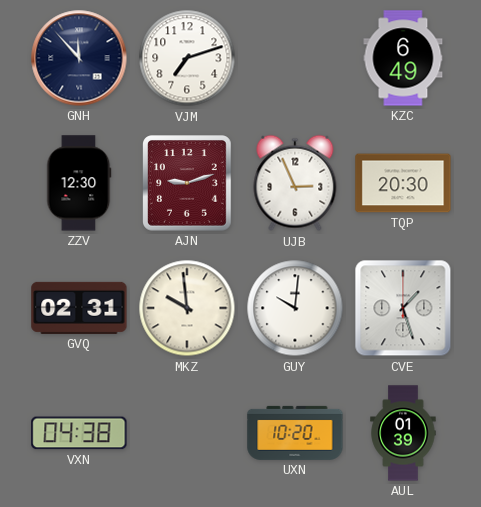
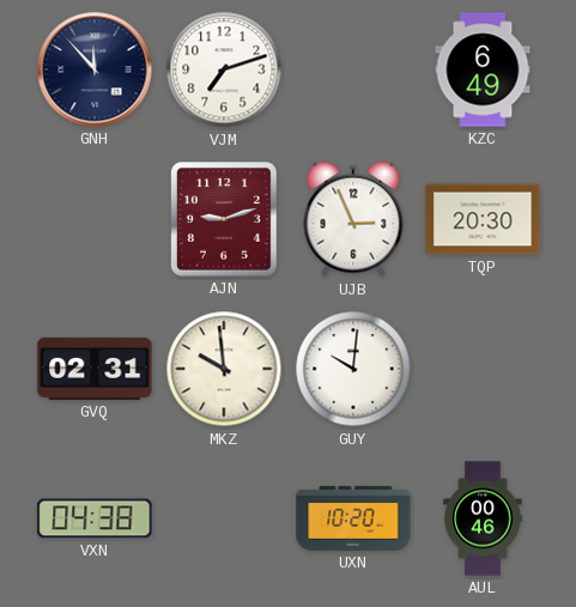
ZZV: 12:30 -> none (79, 183)
CVE: 1:27 -> none (403, 308)
AUL: 01:39 -> 00:46 (483, 518)
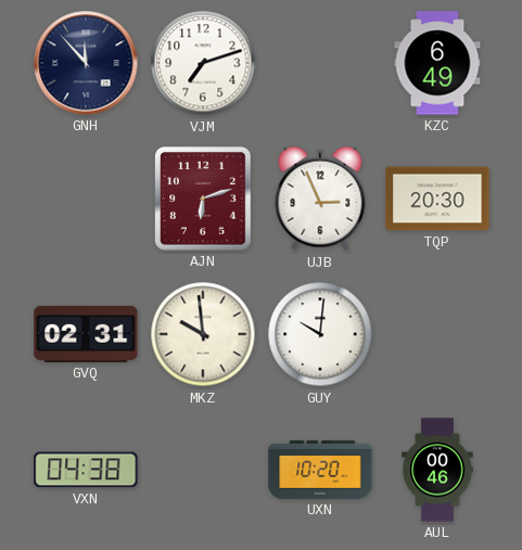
AJN: 9:12 -> 6:12 (204, 199)
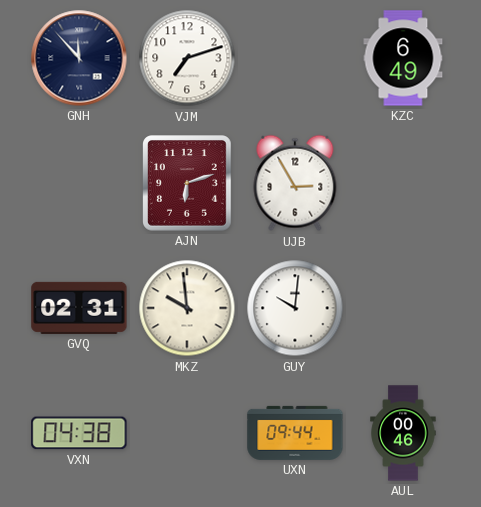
UJB: 2:56 -> 2:55 (295, 183)
TQP: 20:30 -> none (437, 199)
UXN: 10:20 -> 09:44 (295, 433)
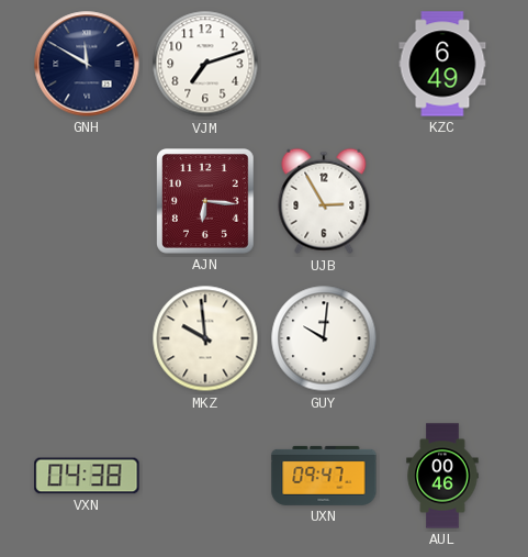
GNH: 11:53 -> 11:50 (87, 64)
AJN: 6:12 -> 6:16 (206, 201)
GVQ: 02:31 -> none (79, 308)
UXN: 09:44 -> 09:47 (324, 476)
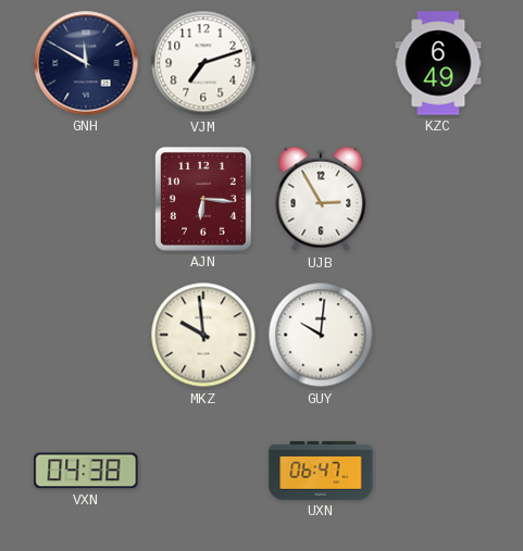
UXN: 09:47 -> 06:47 (321, 471)
AUL: 00:46 -> none (442, 476)
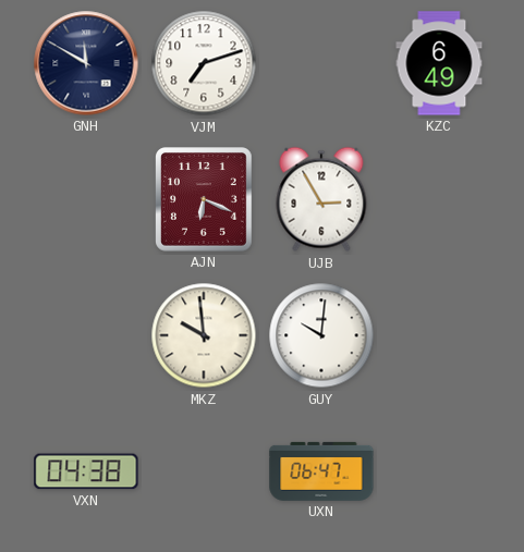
AJN: 6:16 -> 6:19 (205, 199)
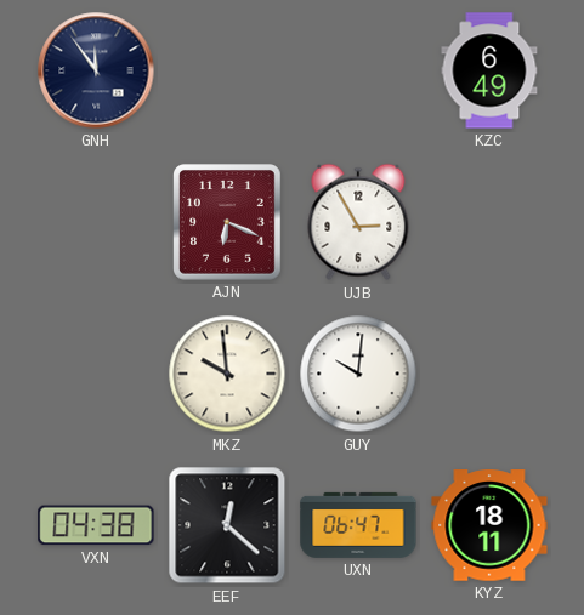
GNH: 11:50 -> 11:54 (96, 70)
VJM: 7:12 -> none (204, 63)
EEF: none -> 12:22 (227, 525)
KYZ: none -> 18:11 (489, 525)
